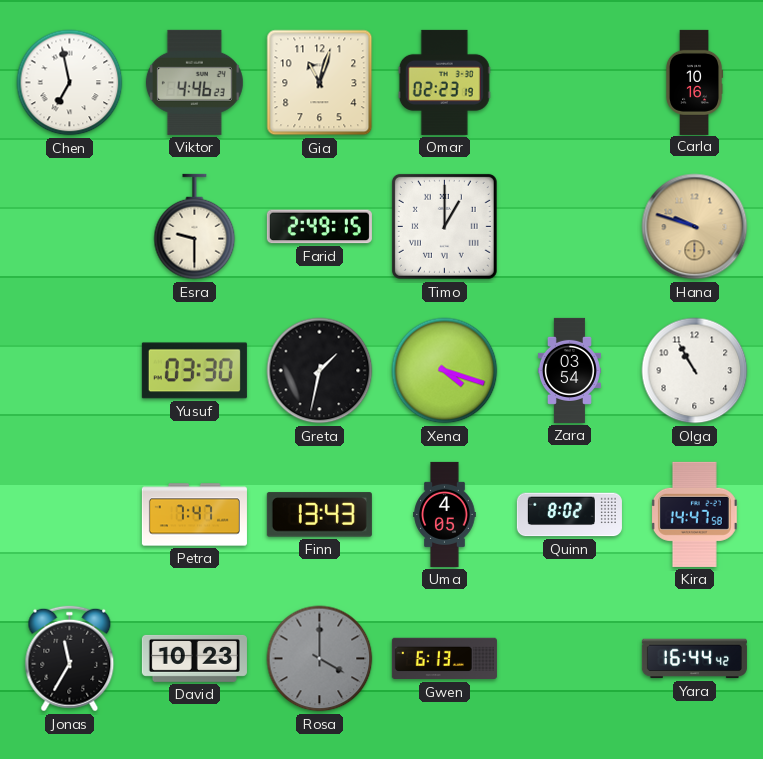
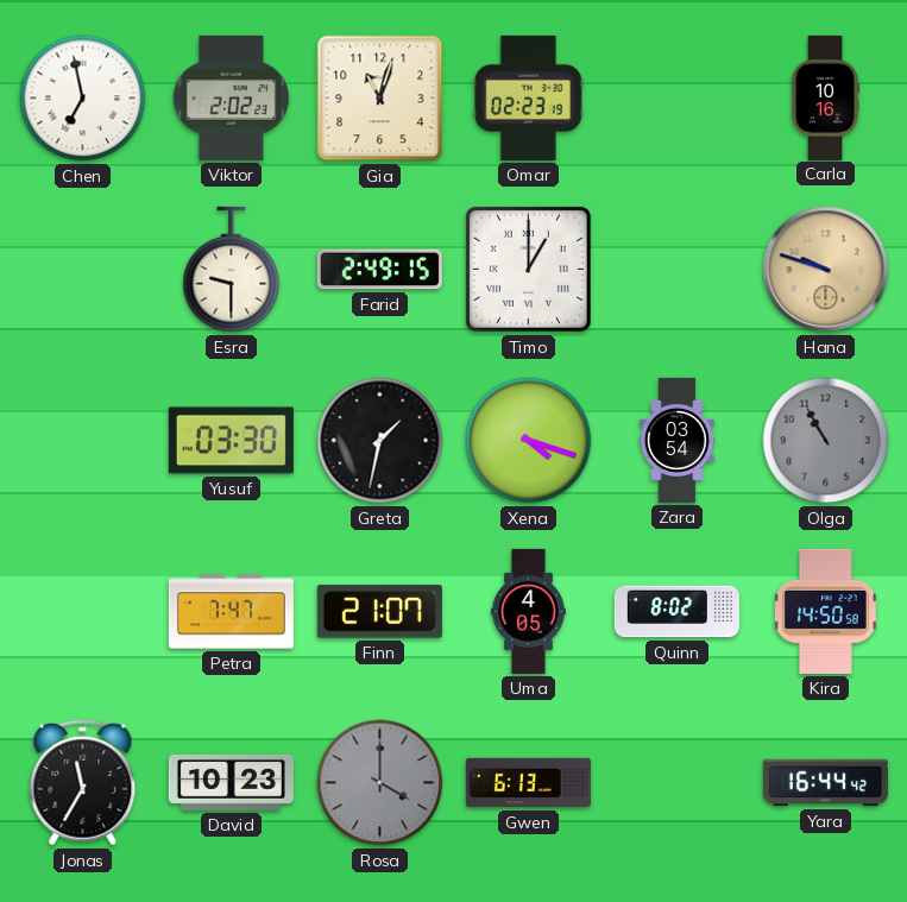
Viktor: 4:46 -> 2:02 (231, 97)
Olga dial: white -> grey (826, 441)
Finn: 13:43 -> 21:07 (379, 612)
Kira: 14:47 -> 14:50 (825, 611)
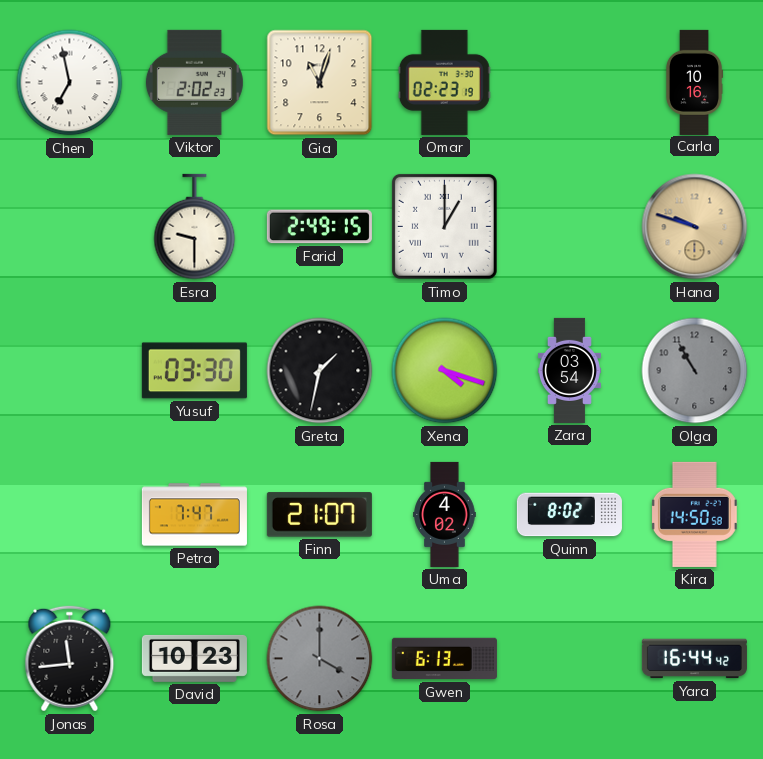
Uma: 4:05 -> 4:02 (445, 514)
Jonas: 11:35 -> 11:44 (70, 659)
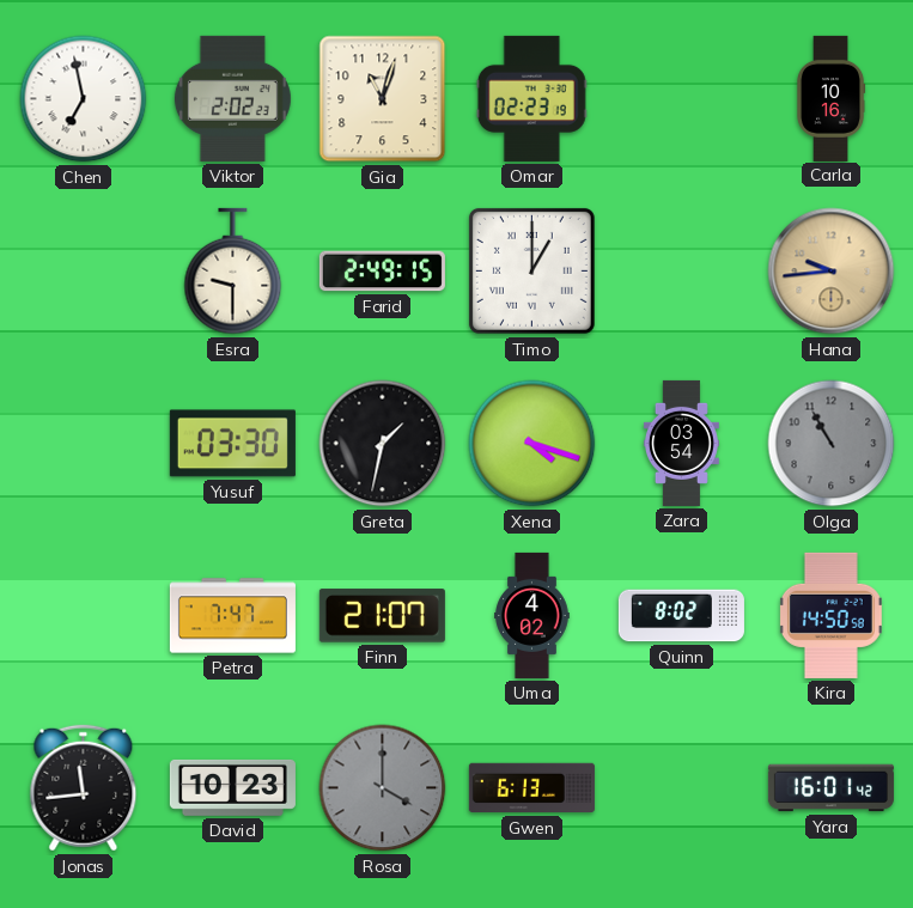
Hana: 9:48 -> 9:44 (832, 272)
Yara: 16:44 -> 16:01 (830, 788)
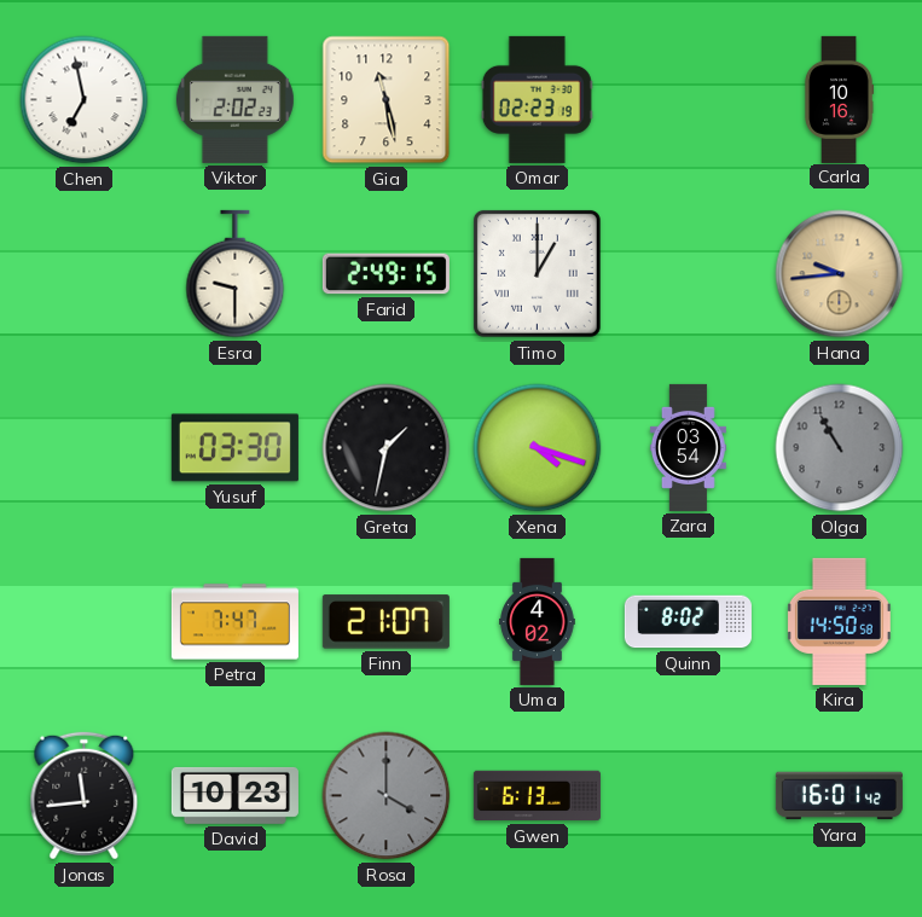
Gia: 11:03 -> 11:28 (387, 100)
